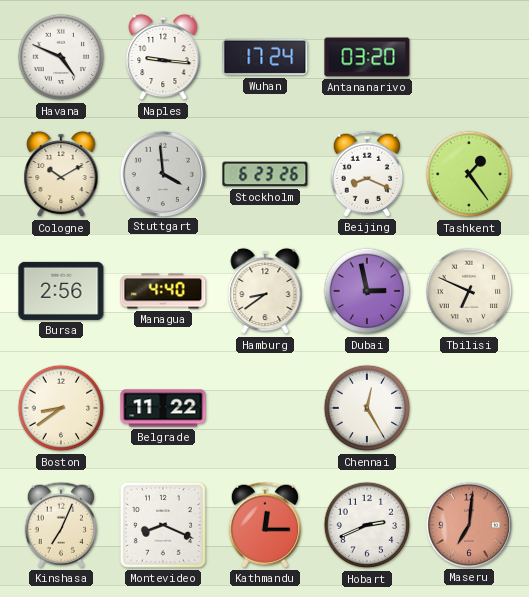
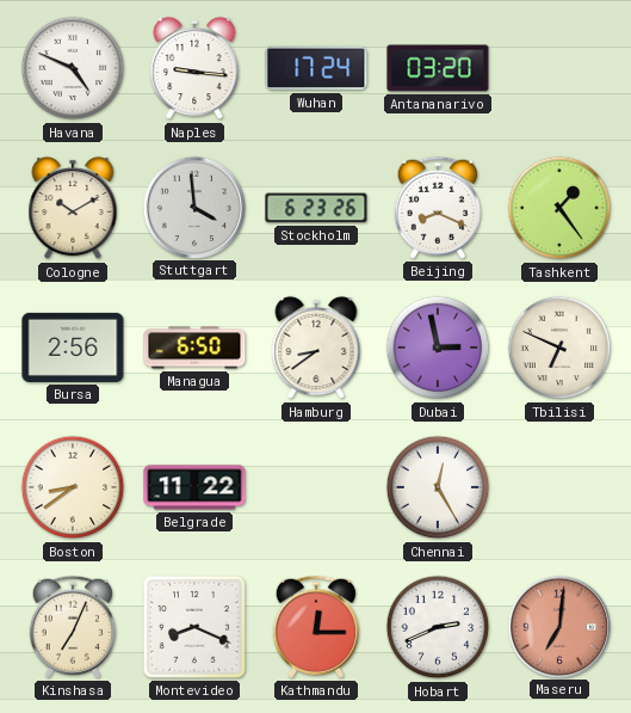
Managua: 4:40 -> 6:50 (194, 348)
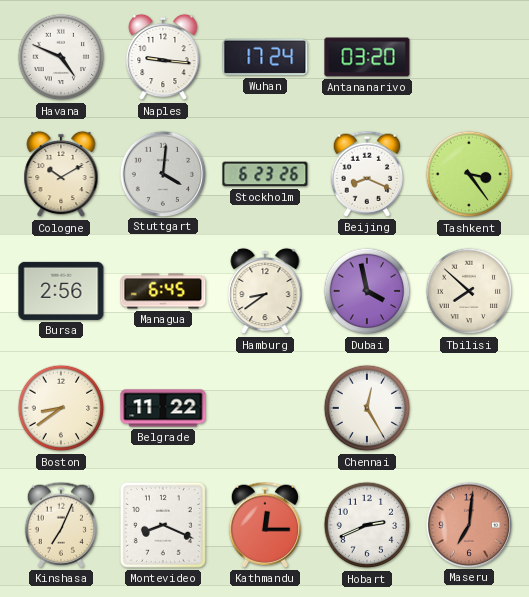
Stuttgart: 3:59 -> 4:01 (162, 173)
Tashkent: 1:24 -> 3:24 (469, 174)
Managua: 6:50 -> 6:45 (163, 291)
Dubai: 2:58 -> 3:58 (367, 291)
Tbilisi: 6:49 -> 7:52 (469, 291)
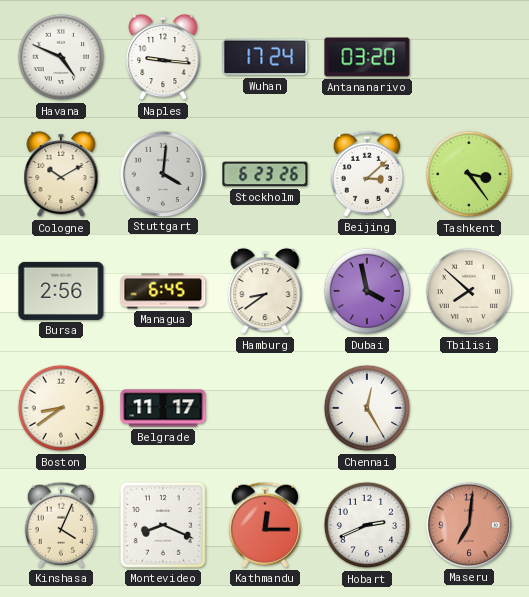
Beijing: 8:19 -> 3:08 (366, 174)
Belgrade: 11:22 -> 11:17 (163, 408)
Kinshasa: 7:04 -> 4:04 (60, 525)
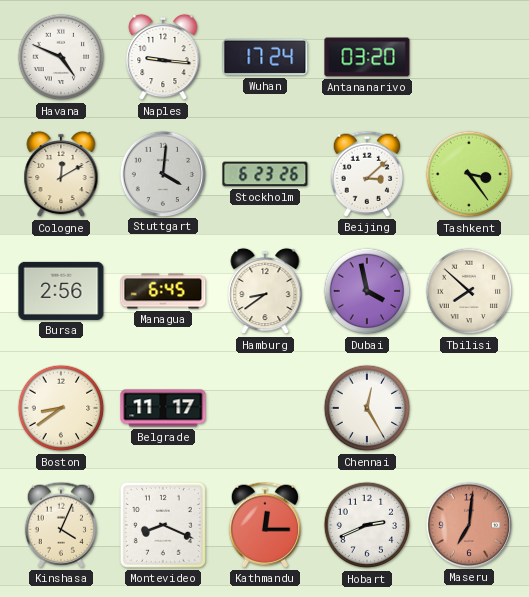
Cologne: 10:10 -> 12:10 (61, 174)
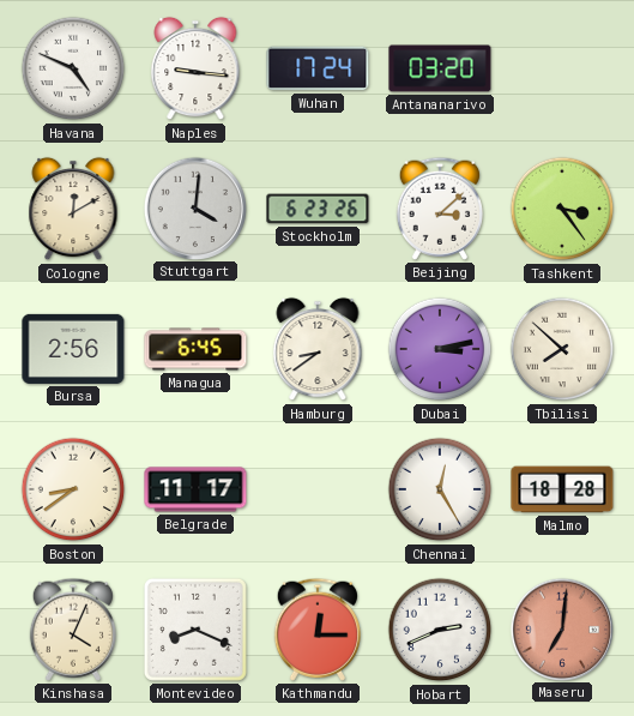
Dubai: 3:58 -> 3:13 (440, 349)
Malmo: none -> 18:28 (562, 489)
